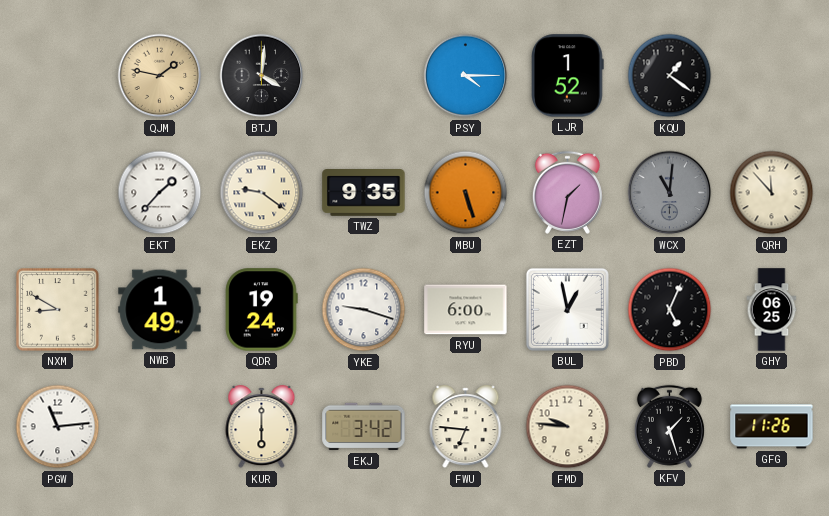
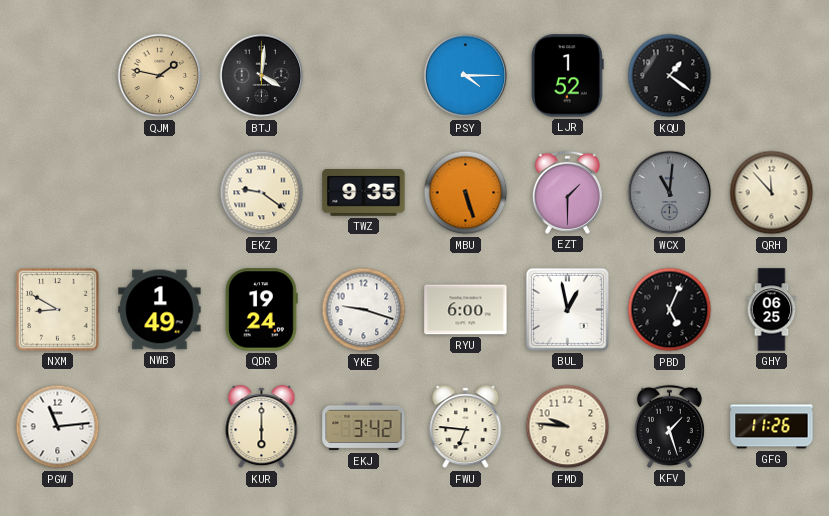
EKT: 1:37 -> none (160, 193)
EZT: 1:32 -> 1:30 (567, 192)
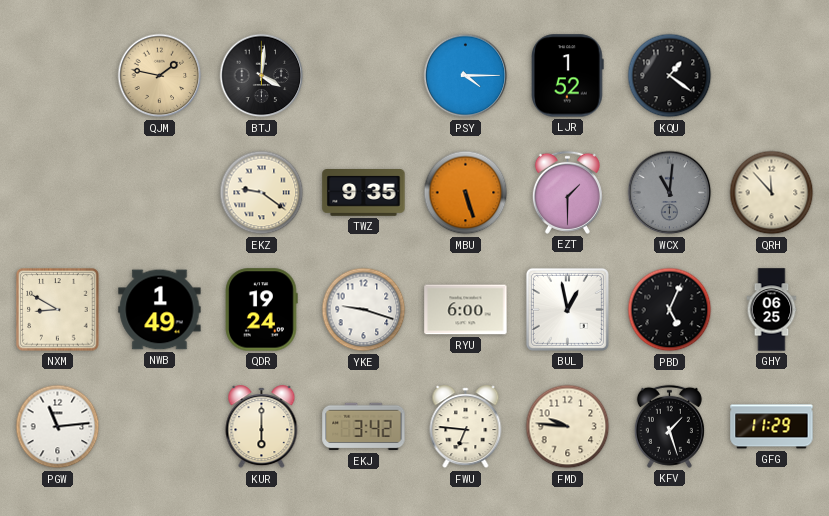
GFG: 11:26 -> 11:29 (772, 427)
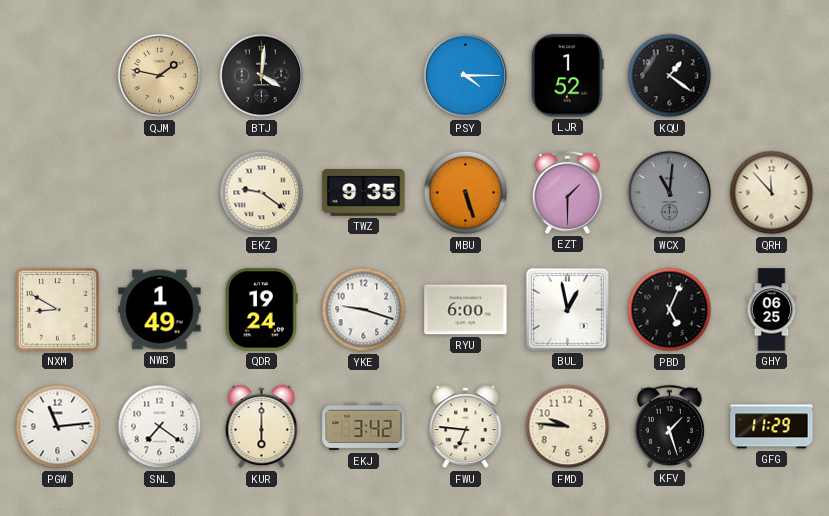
SNL: none -> 7:21 (160, 427)
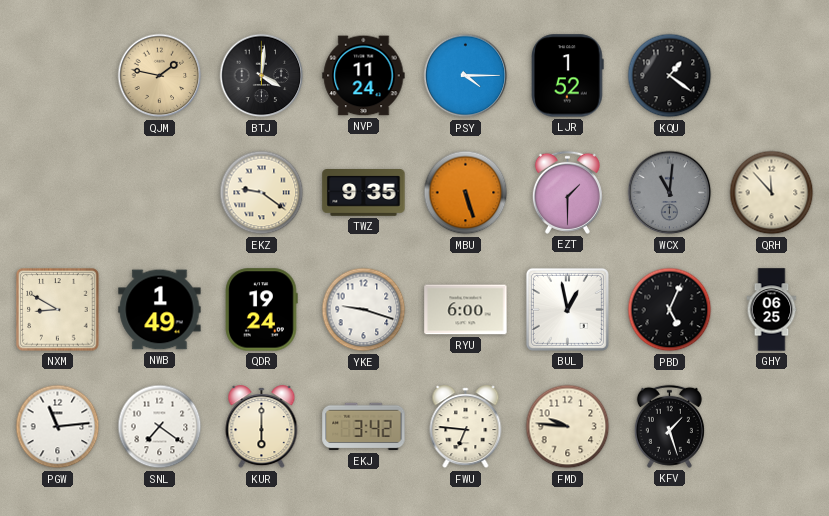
NVP: none -> 11:24 (364, 76)
GFG: 11:29 -> none (772, 427)
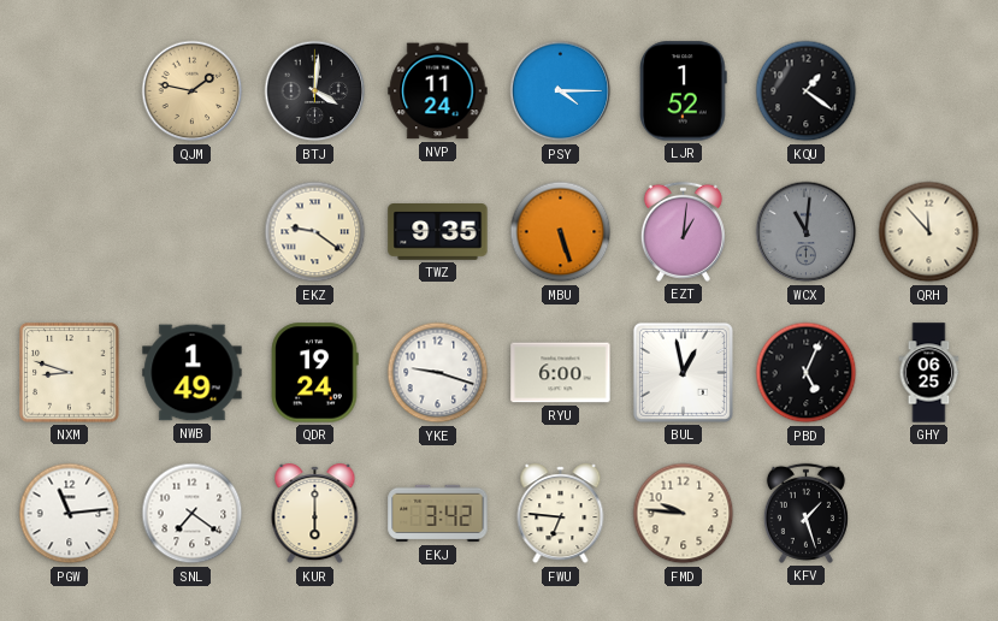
EZT: 1:30 -> 1:01 (683, 231)
NXM: 8:50 -> 8:48 (70, 373)
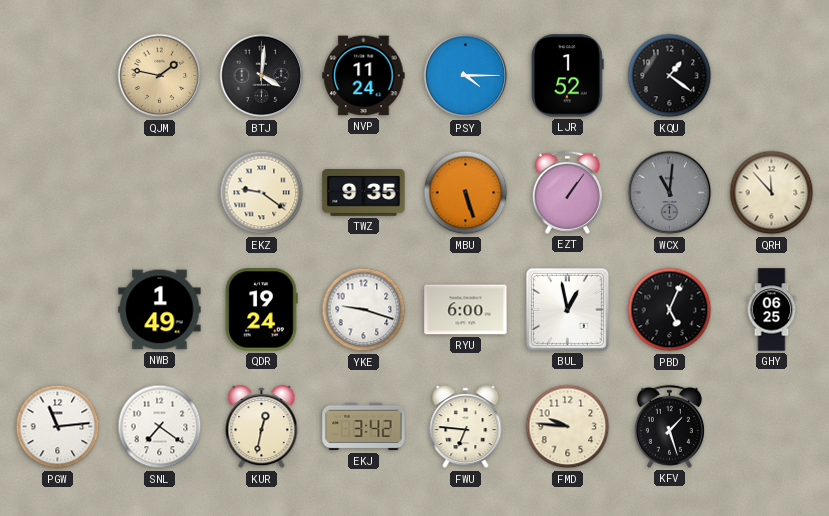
EZT: 1:01 -> 1:06 (567, 192)
NXM: 8:48 -> none (70, 373)
KUR: 6:00 -> 12:32 (262, 427)
